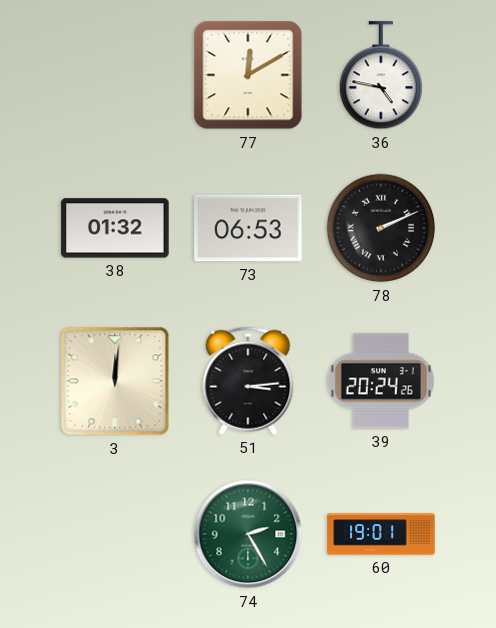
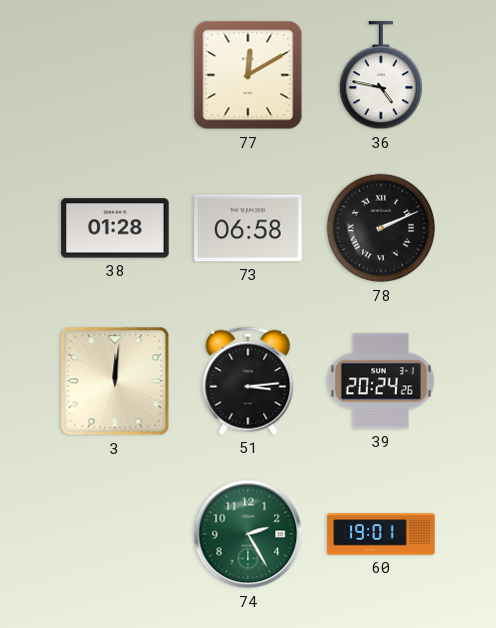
38: 01:32 -> 01:28 (115, 228)
73: 06:53 -> 06:58 (248, 228)
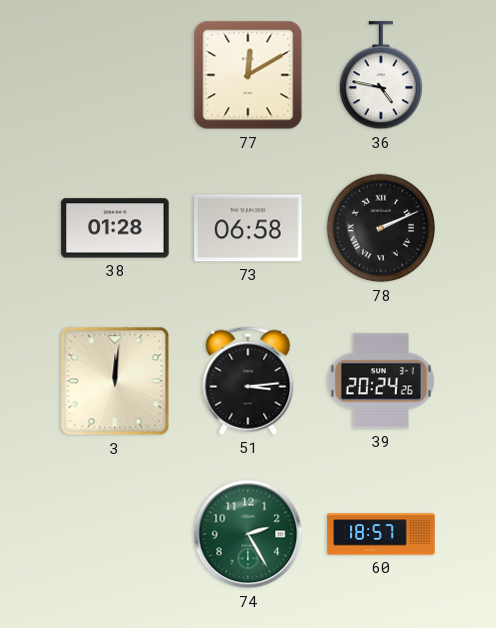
60: 19:01 -> 18:57 (381, 534)
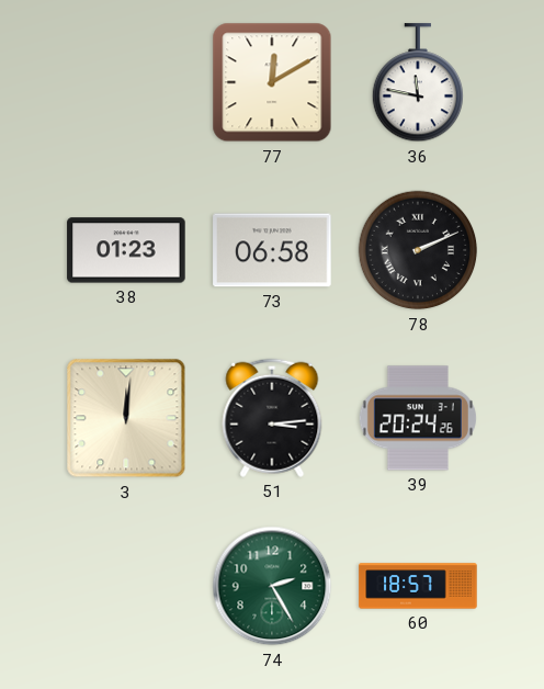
36: 4:47 -> 11:47 (417, 83)
38: 01:28 -> 01:23 (126, 250)
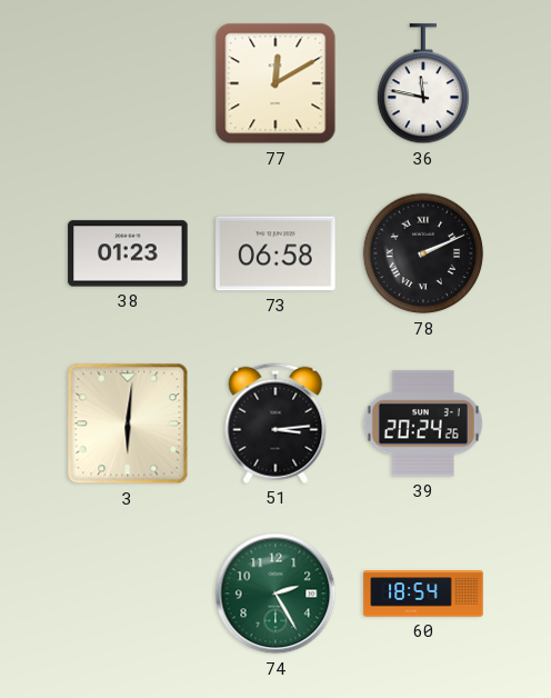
3: 12:01 -> 6:01 (128, 423)
60: 18:57 -> 18:54 (423, 594)
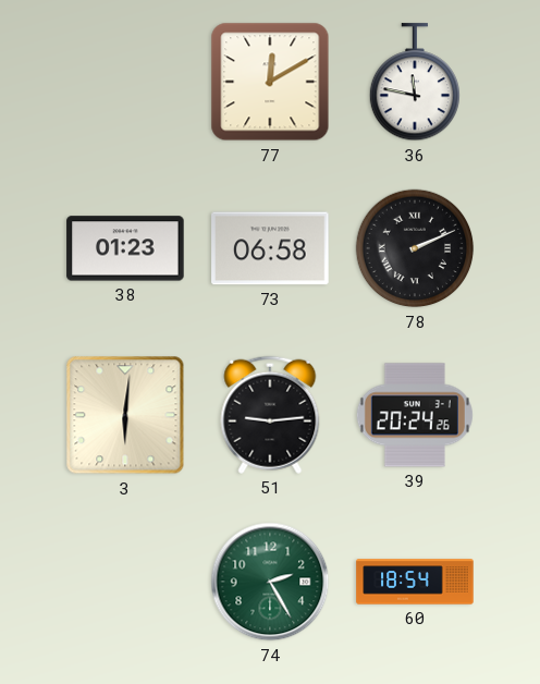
51: 3:14 -> 9:14 (270, 415)
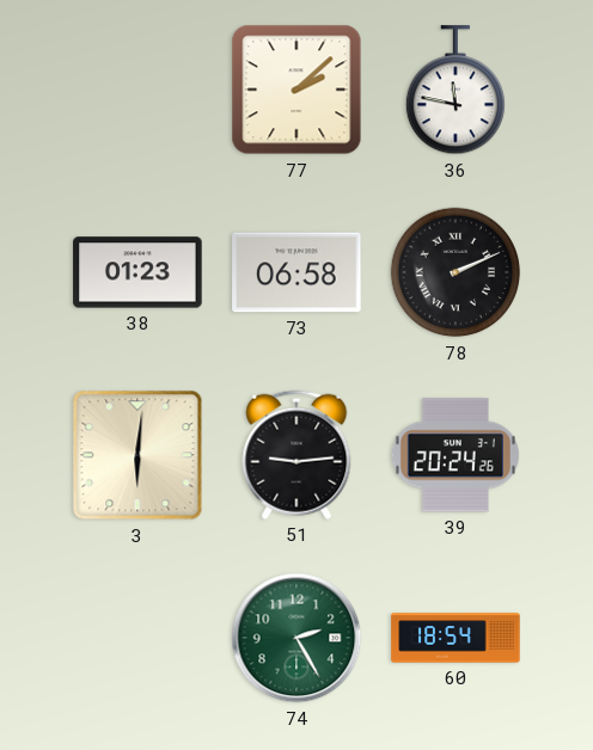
77: 12:10 -> 2:08 (296, 90)
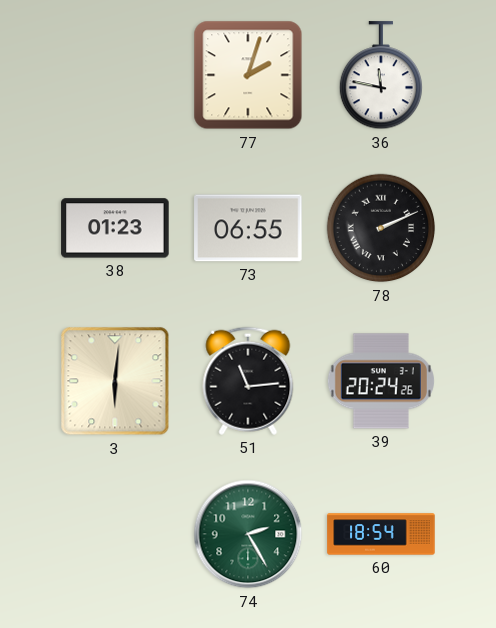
77: 2:08 -> 2:03 (248, 75)
73: 06:58 -> 06:55 (248, 228)
51: 9:14 -> 11:14 (248, 381)
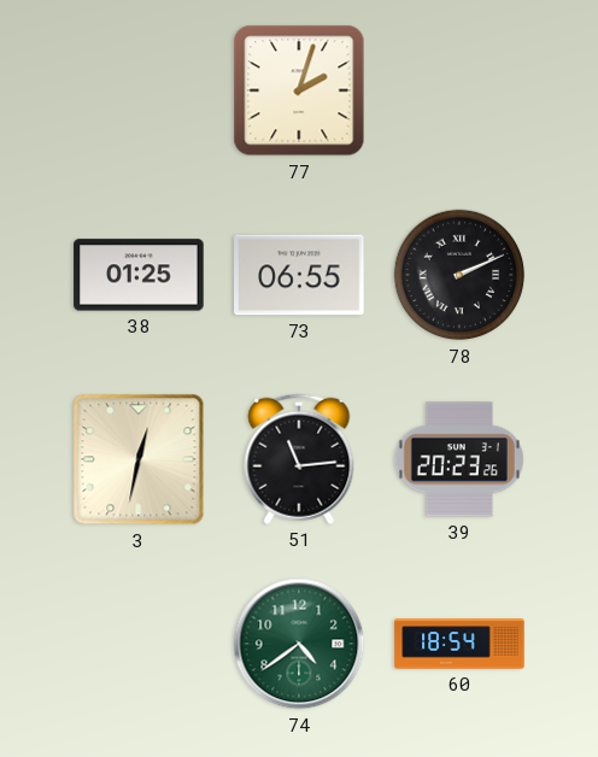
36: 11:47 -> none (380, 76)
38: 01:23 -> 01:25 (139, 275)
3: 6:01 -> 12:32 (139, 459)
39: 20:24 -> 20:23 (459, 459)
74: 2:25 -> 4:39 (299, 644)
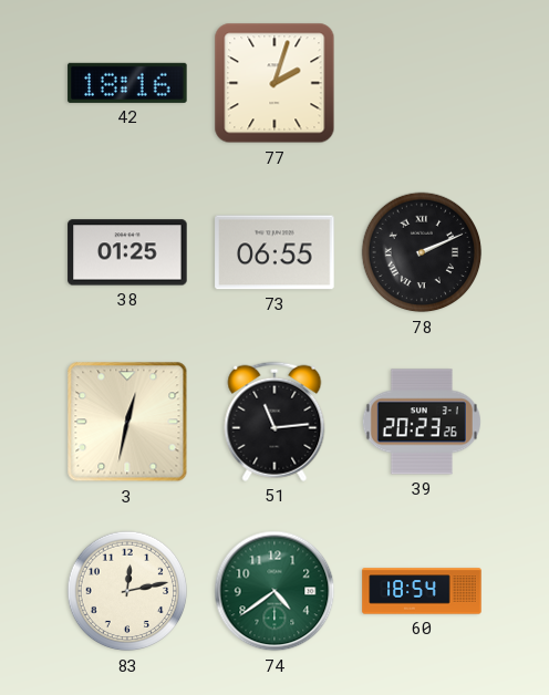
42: none -> 18:16 (127, 83)
83: none -> 12:13 (127, 591)
